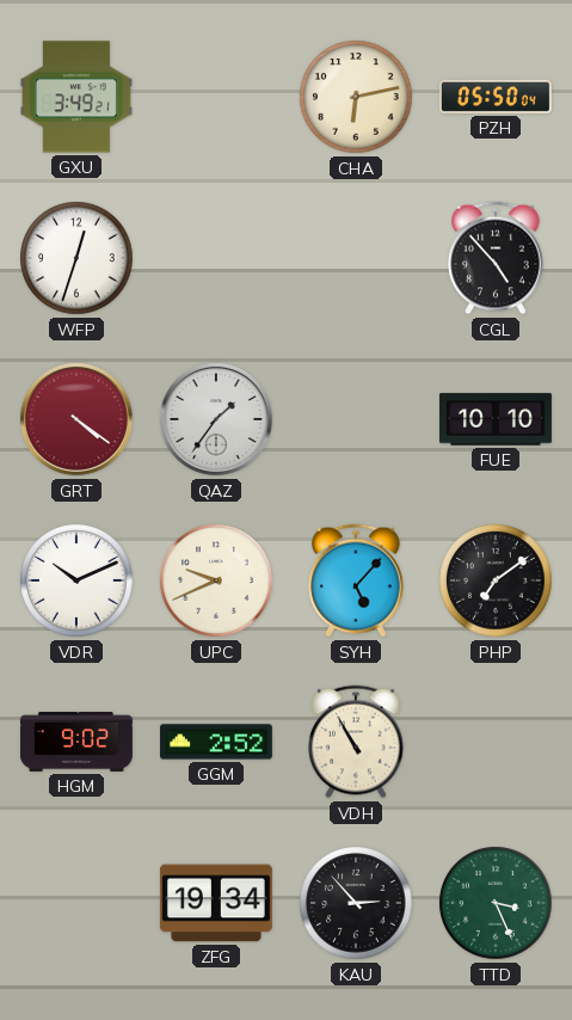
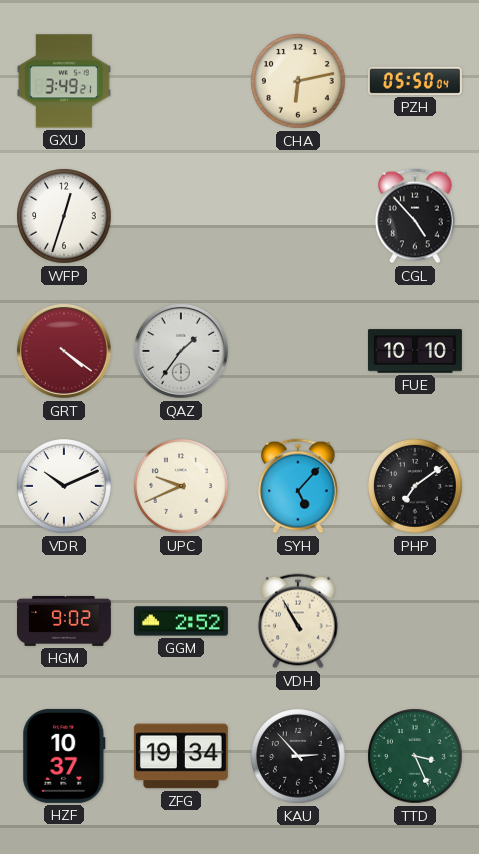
HZF: none -> 10:37 (64, 756)
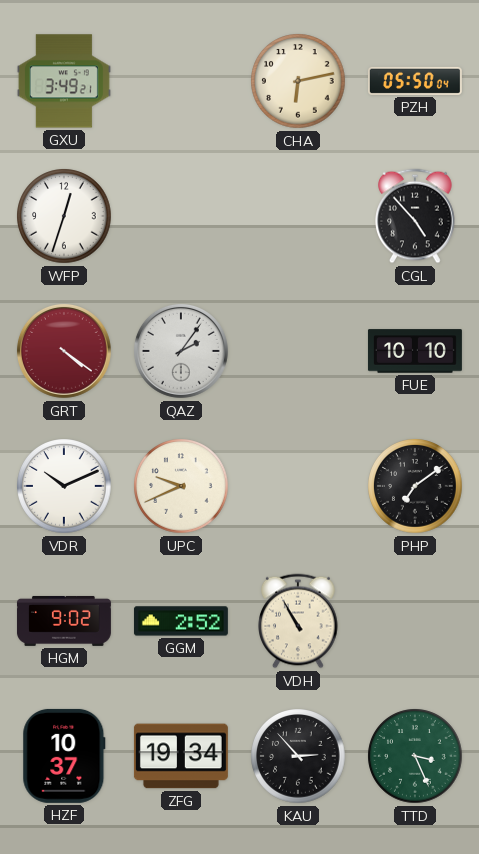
QAZ: 1:36 -> 2:06 (181, 351)
SYH: 5:07 -> none (298, 486)
